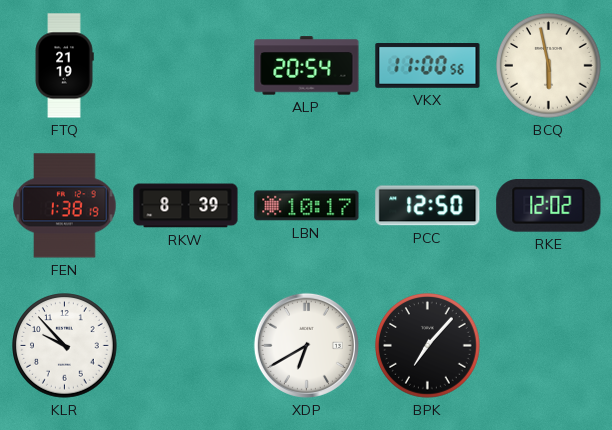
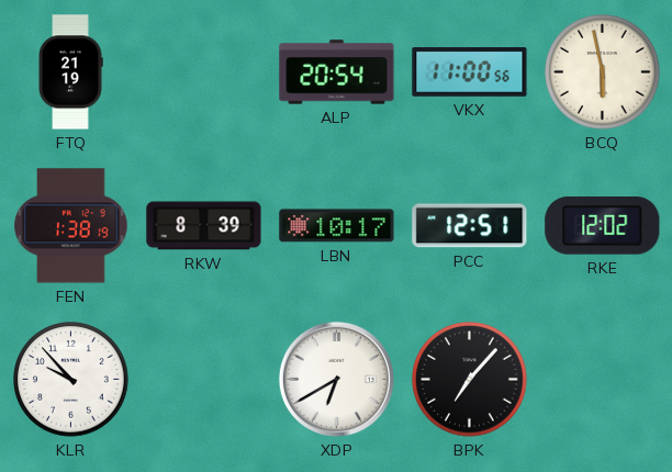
PCC: 12:50 -> 12:51 (470, 226)
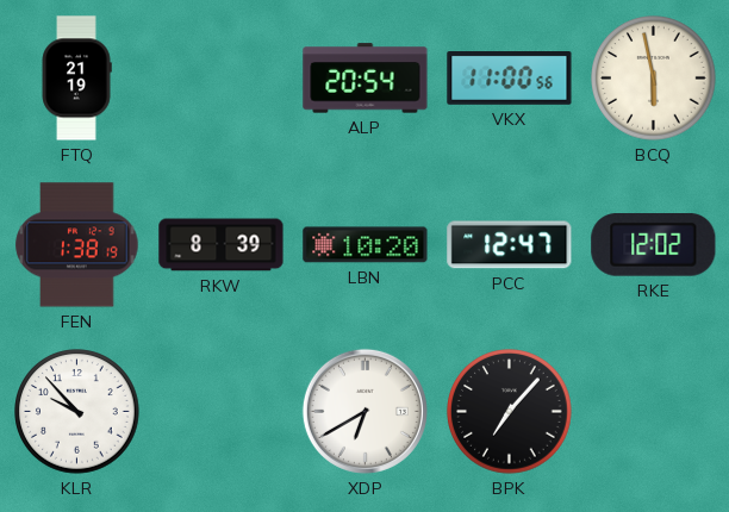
LBN: 10:17 -> 10:20 (366, 245)
PCC: 12:51 -> 12:47 (510, 245)
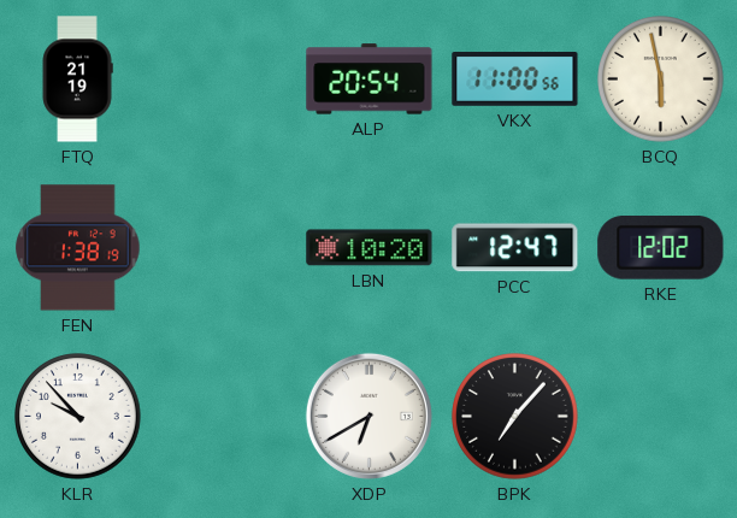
RKW: 8:39 -> none (222, 245)
